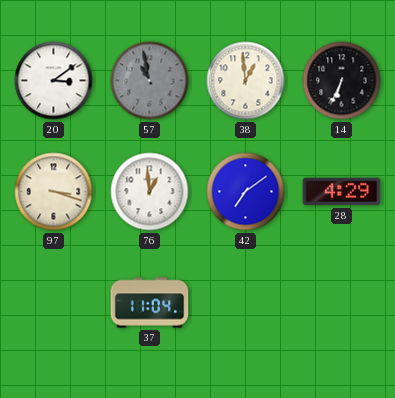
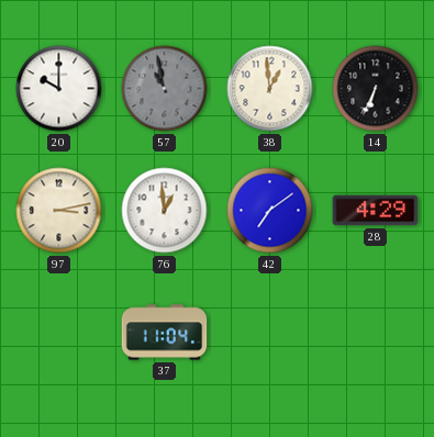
20: 3:09 -> 10:00 (59, 89)
97: 3:18 -> 3:13 (59, 211)
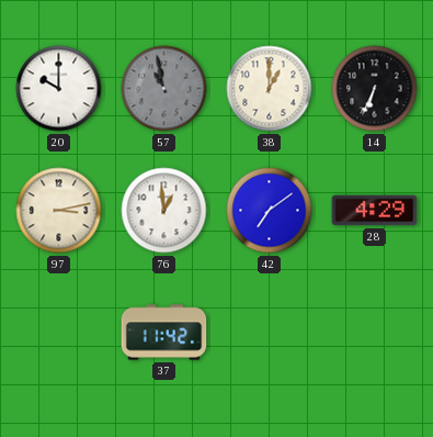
38: 12:59 -> 1:00 (270, 89)
37: 11:04 -> 11:42 (164, 333)
